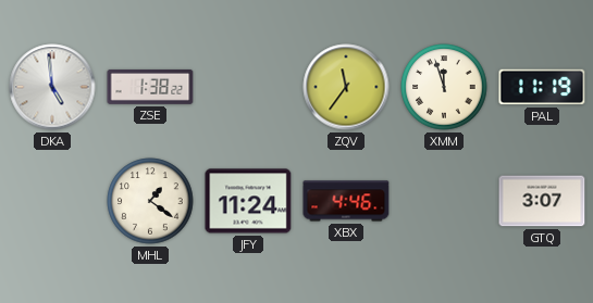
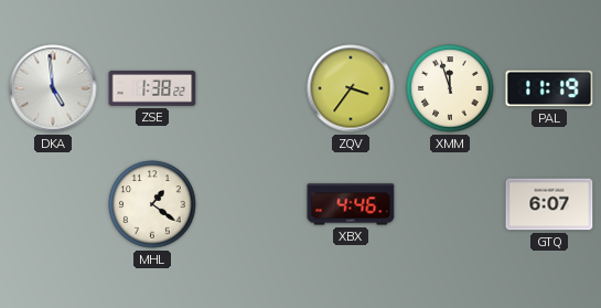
ZQV: 11:36 -> 3:36 (351, 88)
JFY: 11:24 -> none (248, 201)
GTQ: 3:07 -> 6:07 (549, 204)
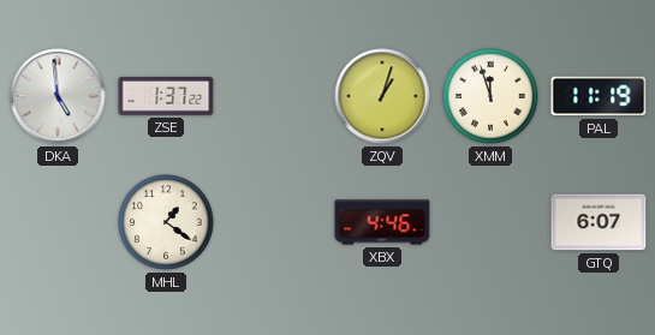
ZSE: 1:38 -> 1:37 (166, 96)
ZQV: 3:36 -> 1:03 (382, 96)
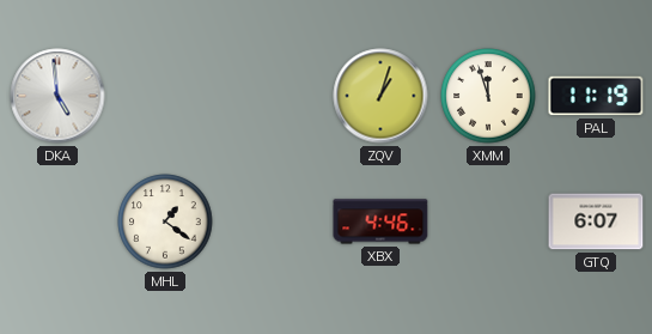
ZSE: 1:37 -> none (166, 96)
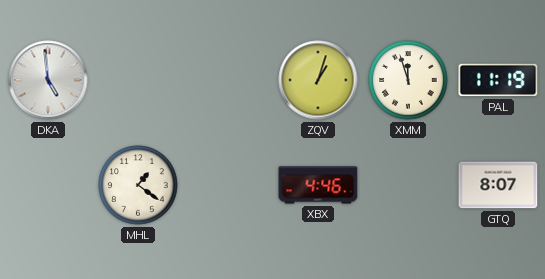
GTQ: 6:07 -> 8:07 (498, 185)
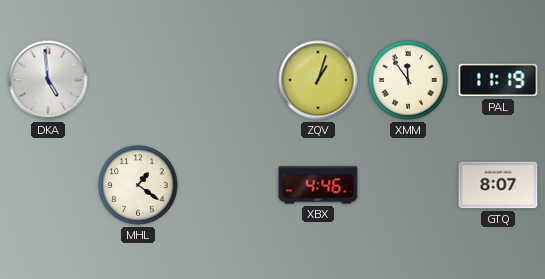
XMM: 11:57 -> 11:54 (408, 80)
